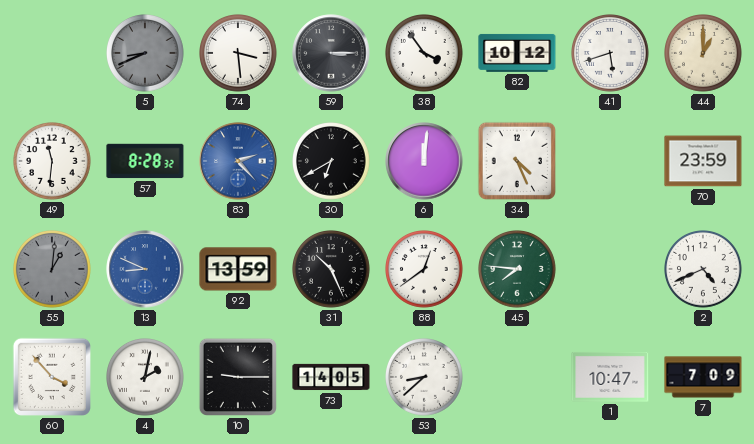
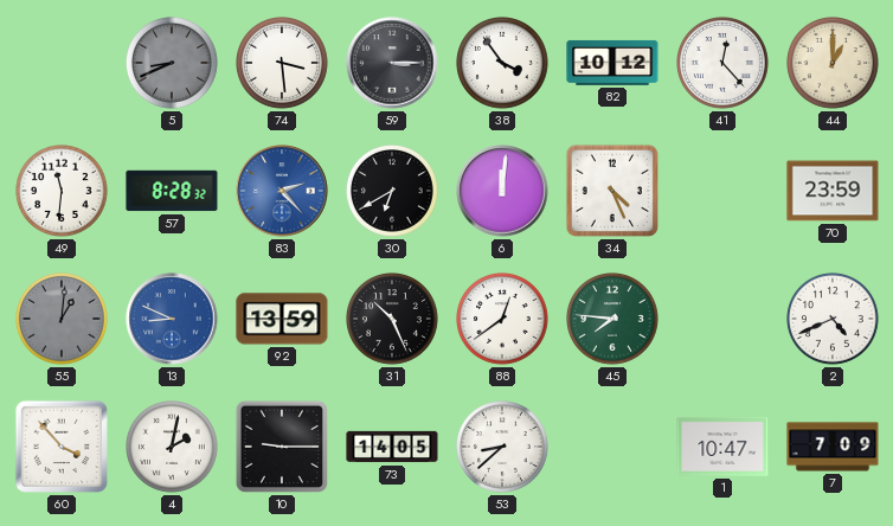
41: 5:42 -> 12:23 (724, 64)
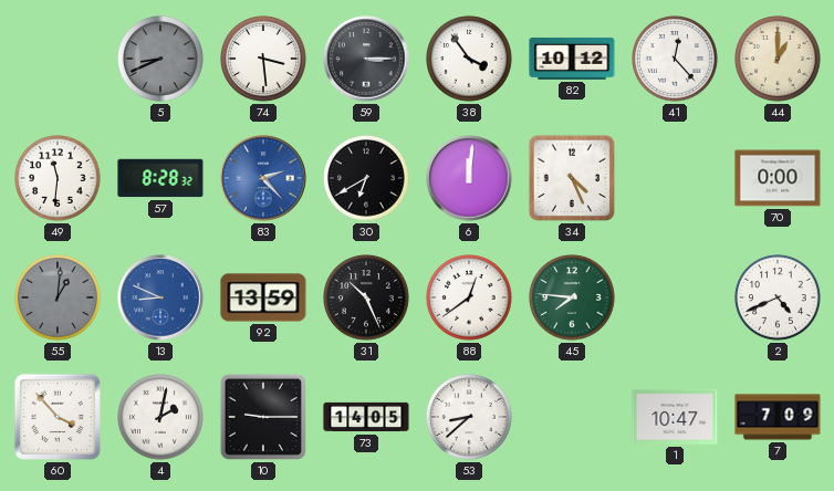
70: 23:59 -> 0:00 (778, 178)
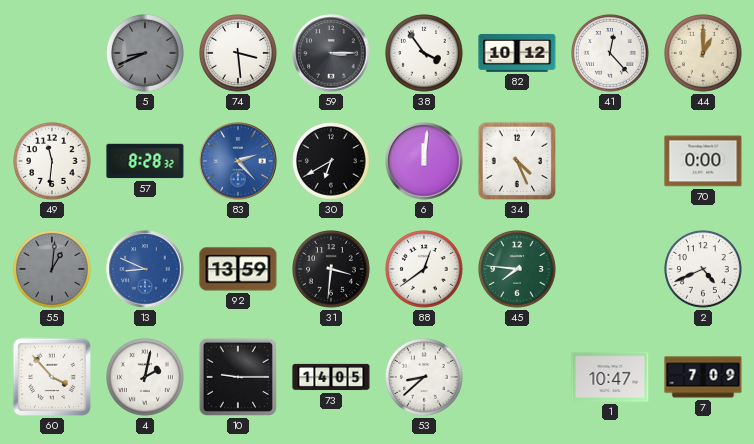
31: 10:26 -> 3:31 (332, 270)
